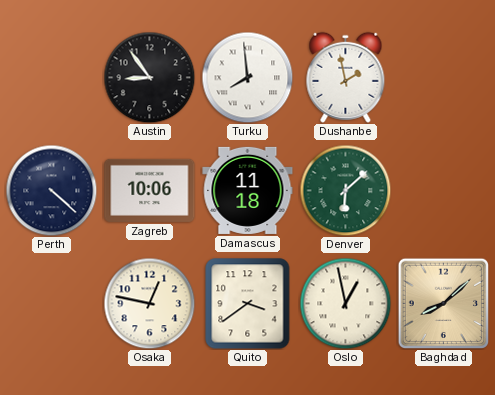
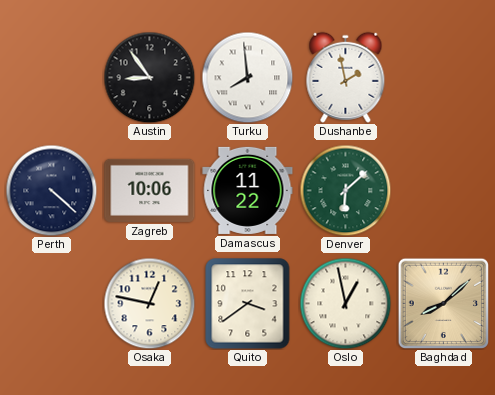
Damascus: 11:18 -> 11:22 (248, 190)
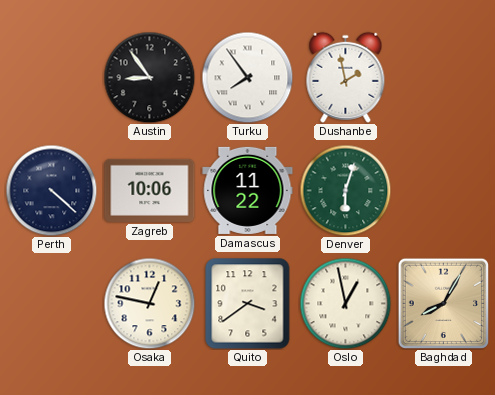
Turku: 7:59 -> 7:54 (247, 77)
Denver: 6:08 -> 6:03 (345, 190)
Baghdad: 8:08 -> 8:05 (443, 303)
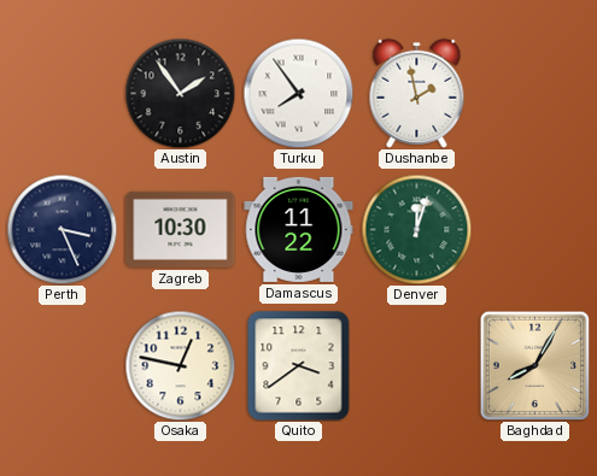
Austin: 8:54 -> 1:54 (180, 93)
Perth: 4:22 -> 3:26 (62, 229)
Zagreb: 10:06 -> 10:30 (181, 229)
Denver: 6:03 -> 12:03 (416, 229)
Oslo: 12:58 -> none (345, 303)
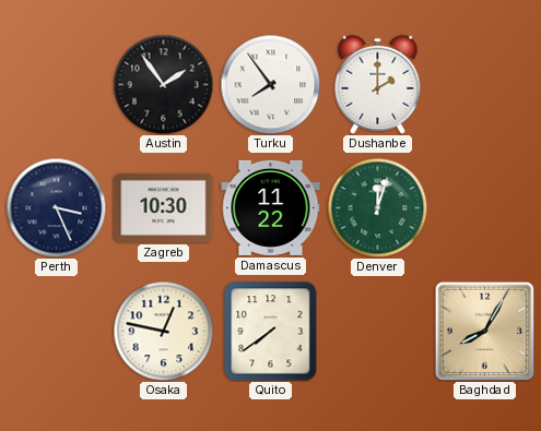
Dushanbe: 1:58 -> 2:00 (378, 84)
Quito: 3:39 -> 7:39 (271, 332)
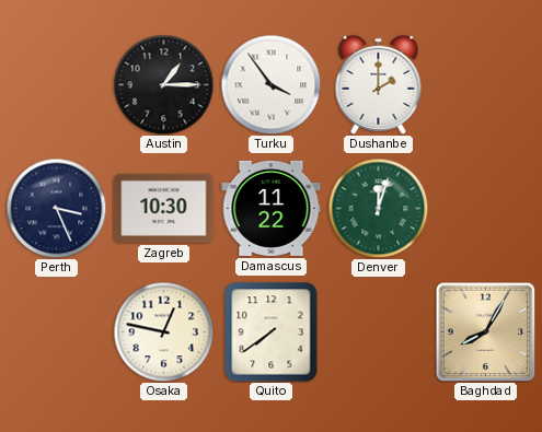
Austin: 1:54 -> 1:15 (163, 84)
Turku: 7:54 -> 3:54 (270, 84)
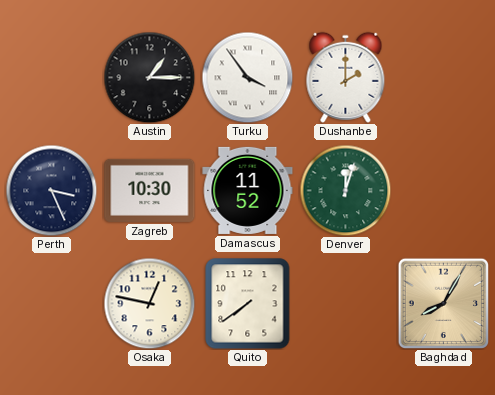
Damascus: 11:22 -> 11:52 (248, 190)
